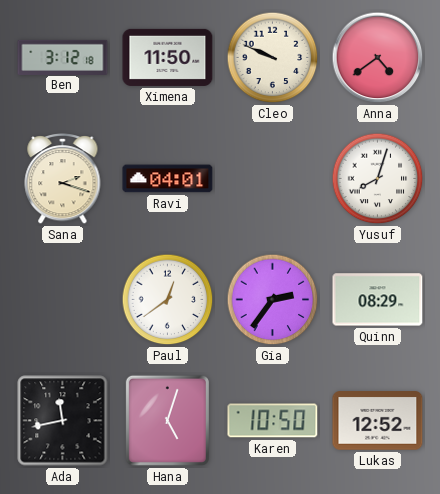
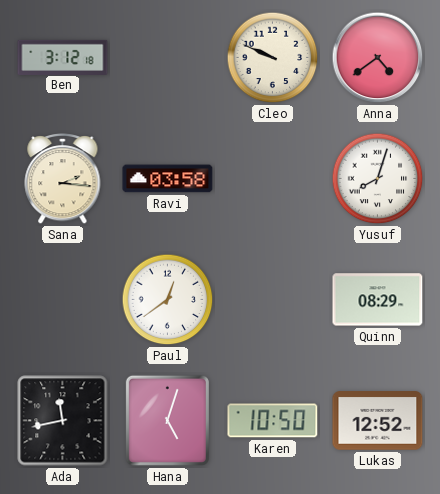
Ximena: 11:50 -> none (168, 57)
Sana: 2:18 -> 2:16 (63, 179)
Ravi: 04:01 -> 03:58 (168, 179)
Gia: 2:36 -> none (273, 300)
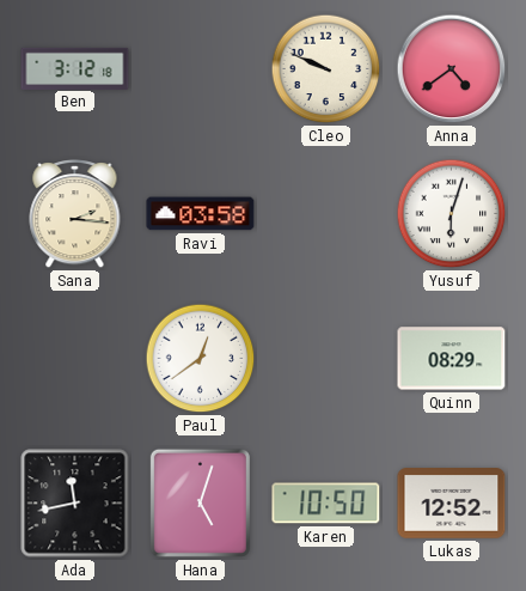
Yusuf: 8:03 -> 6:03 (452, 214)
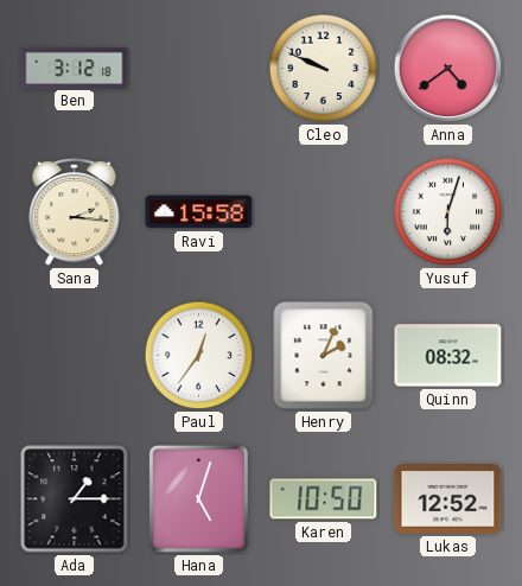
Ravi: 03:58 -> 15:58 (199, 212)
Paul: 12:39 -> 12:36 (199, 356)
Henry: none -> 2:04 (324, 356)
Quinn: 08:29 -> 08:32 (448, 356)
Ada: 11:43 -> 1:15 (75, 499)
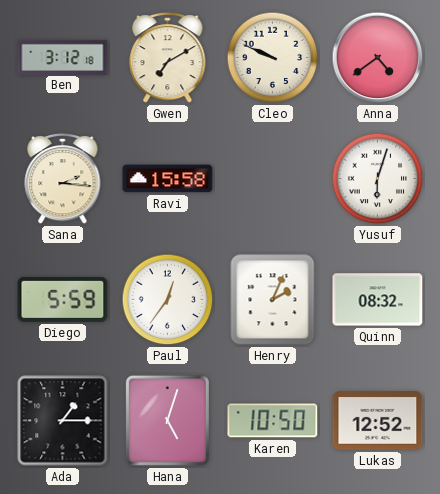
Gwen: none -> 7:10 (168, 58)
Diego: none -> 5:59 (63, 299)
